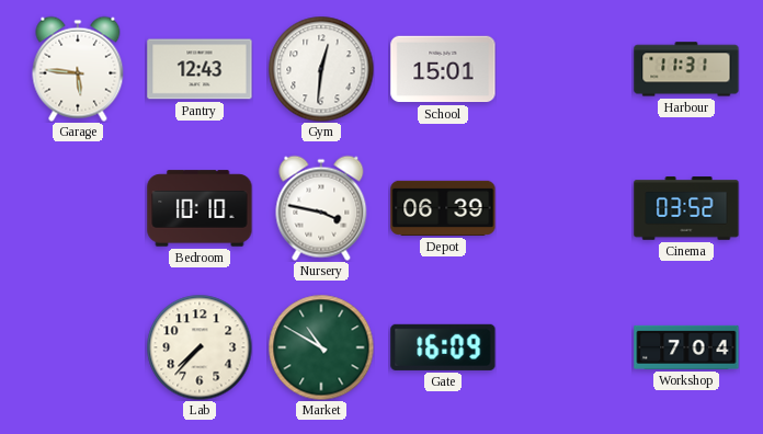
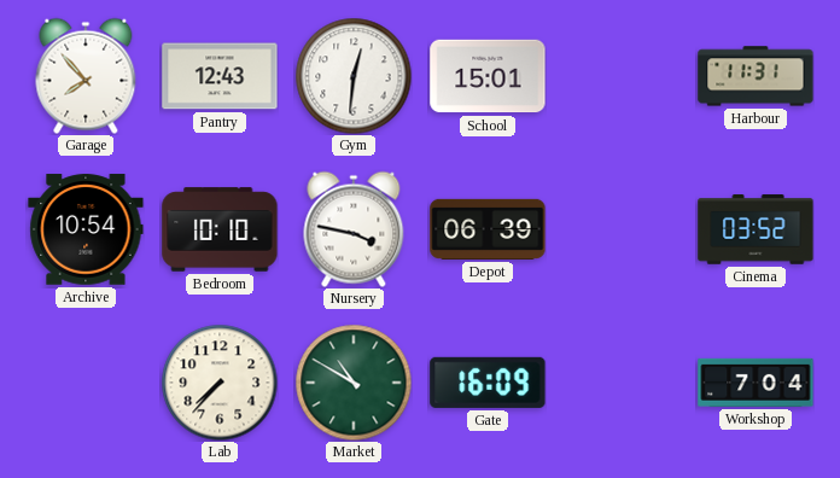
Garage: 5:46 -> 7:53 (86, 76)
Archive: none -> 10:54 (86, 229)
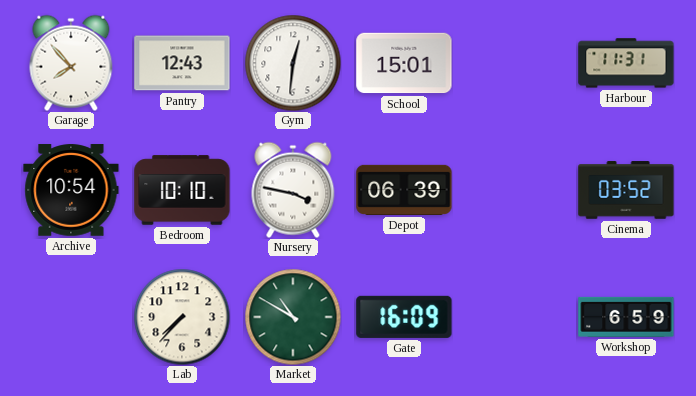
Workshop: 7:04 -> 6:59 (626, 317)
